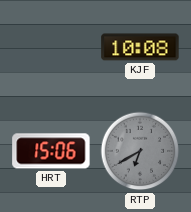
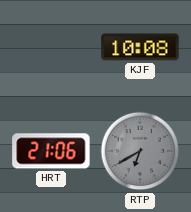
HRT: 15:06 -> 21:06 (51, 151)
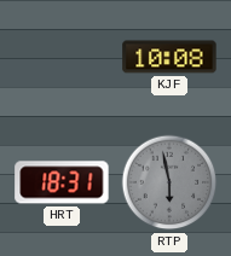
HRT: 21:06 -> 18:31 (62, 182)
RTP: 6:40 -> 5:58 (169, 182)
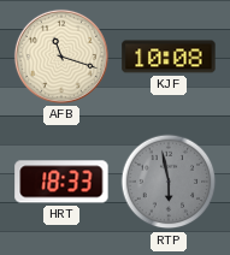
AFB: none -> 11:18 (61, 57)
HRT: 18:31 -> 18:33 (61, 182)
